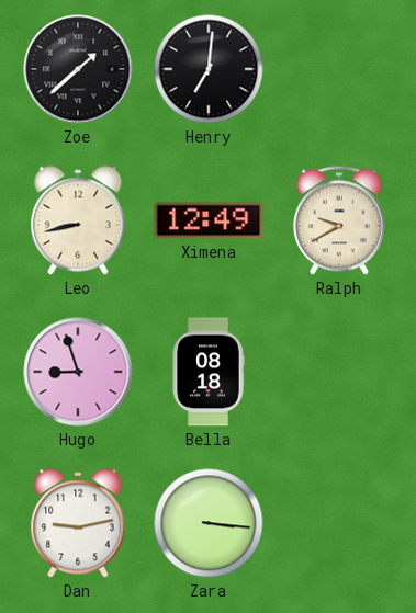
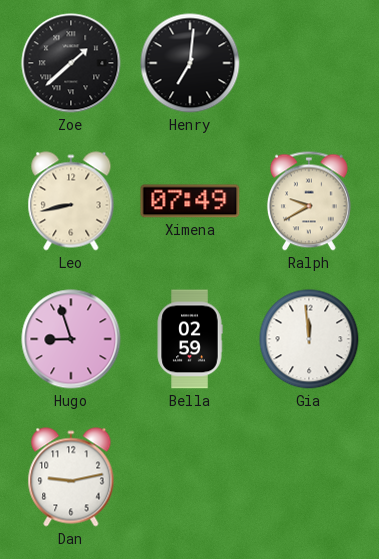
Ximena: 12:49 -> 07:49 (190, 201)
Bella: 08:18 -> 02:59 (190, 339)
Gia: none -> 11:59 (309, 339)
Zara: 3:16 -> none (209, 523)
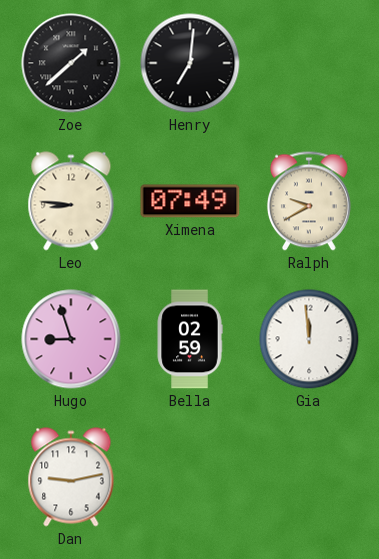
Leo: 8:43 -> 8:46 (71, 201)
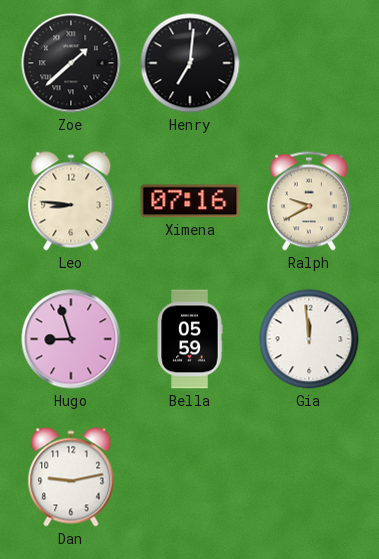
Ximena: 07:49 -> 07:16 (190, 201)
Bella: 02:59 -> 05:59 (190, 339)
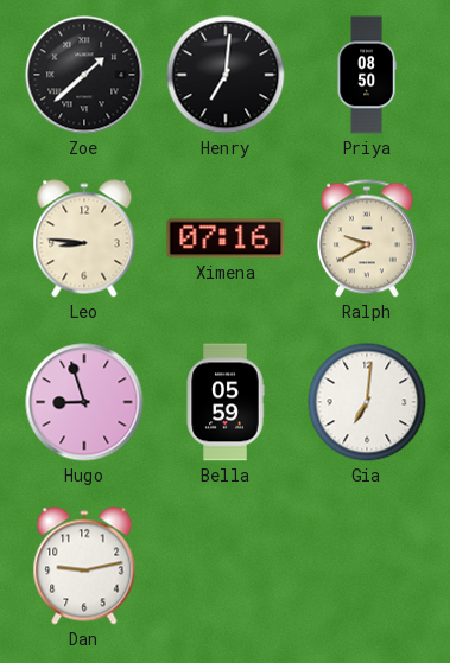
Priya: none -> 08:50 (367, 75)
Gia: 11:59 -> 7:01 (367, 402)
